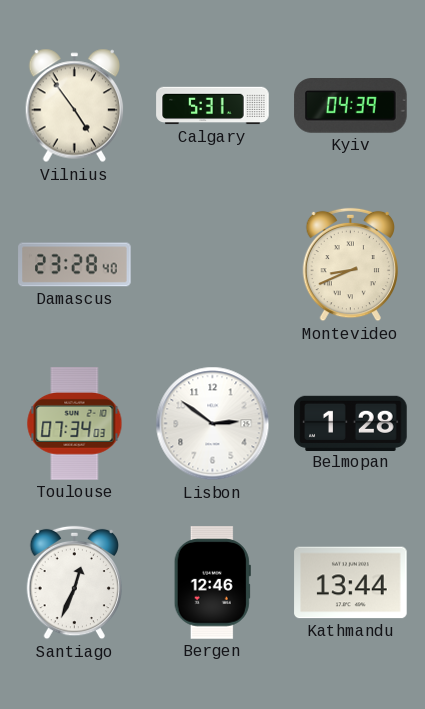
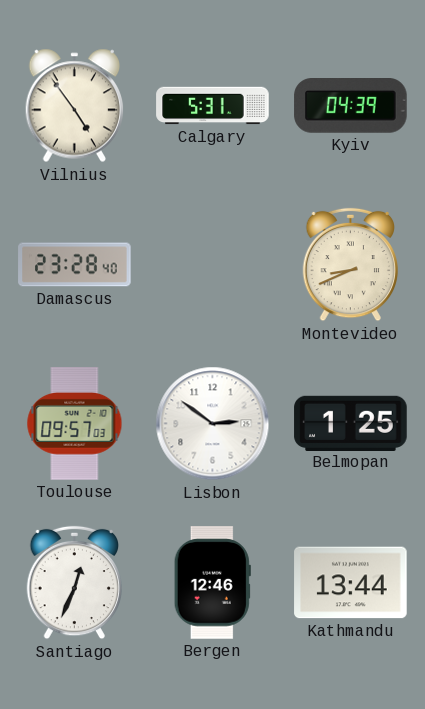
Toulouse: 07:34 -> 09:57 (75, 424)
Belmopan: 1:28 -> 1:25 (351, 423)
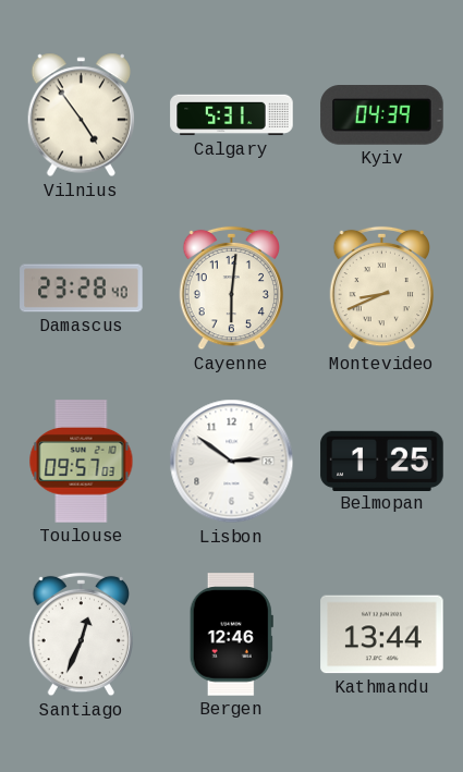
Cayenne: none -> 6:01 (232, 289)
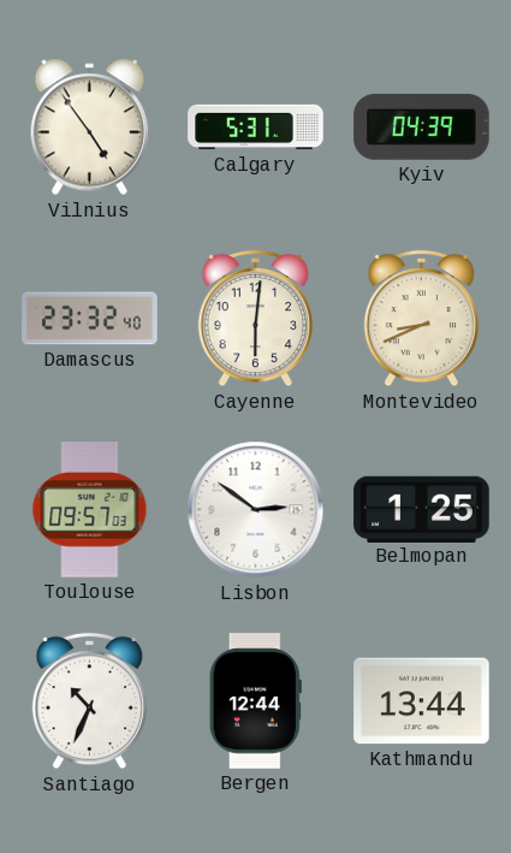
Damascus: 23:28 -> 23:32 (90, 319)
Santiago: 12:34 -> 10:34 (90, 701)
Bergen: 12:46 -> 12:44 (255, 701)
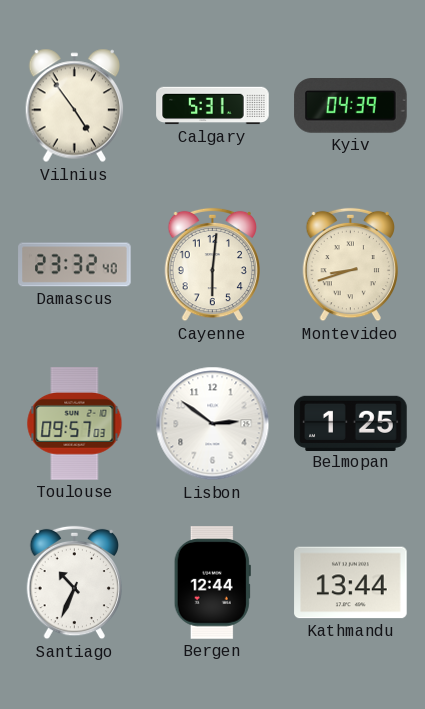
Montevideo: 8:41 -> 8:42 (351, 265)
